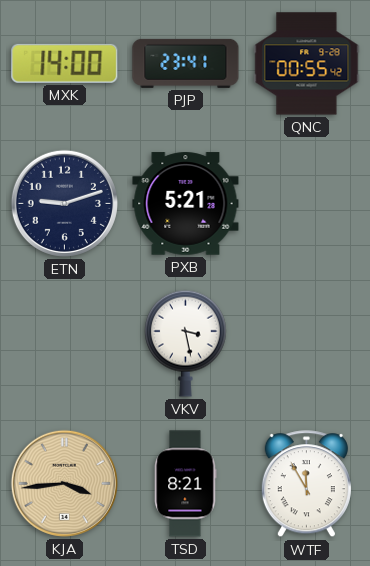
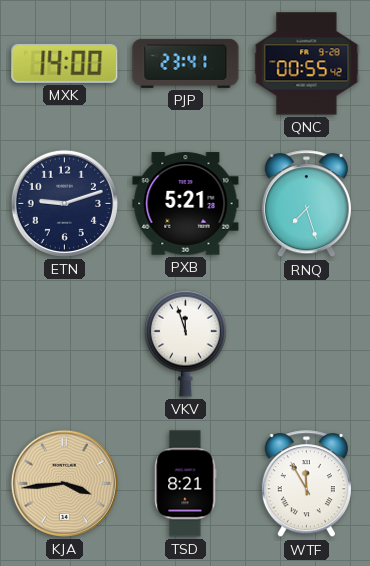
RNQ: none -> 7:27 (306, 204)
VKV: 3:28 -> 11:57 (185, 343)
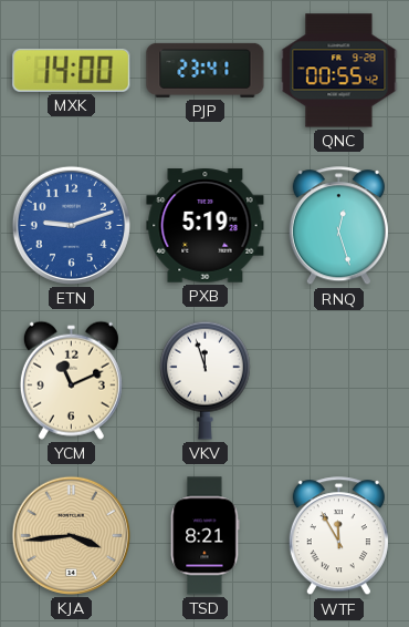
ETN dial: navy -> blue (71, 225)
PXB: 5:21 -> 5:19 (206, 226)
RNQ: 7:27 -> 12:27 (338, 226)
YCM: none -> 11:11 (71, 380)
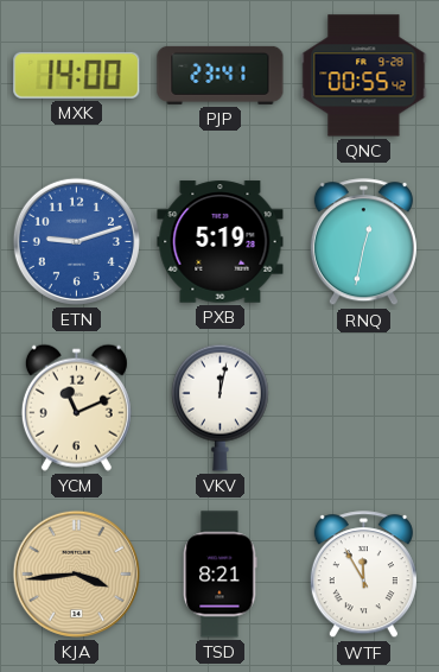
RNQ: 12:27 -> 12:32 (363, 242)
VKV: 11:57 -> 12:02 (220, 407)
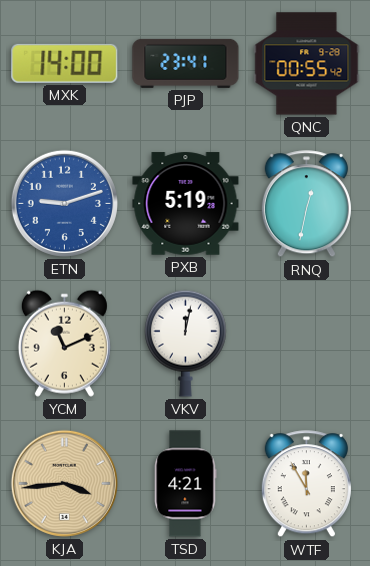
TSD: 8:21 -> 4:21 (186, 484)
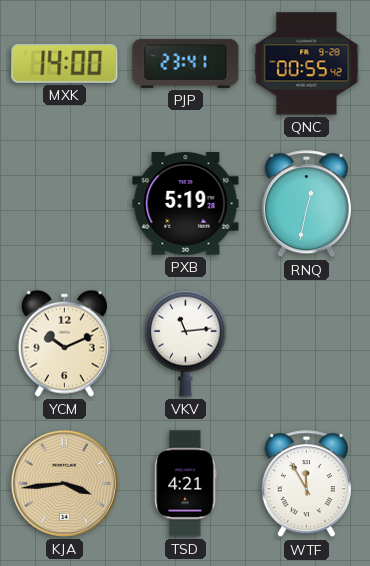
ETN: 9:12 -> none (64, 203)
YCM: 11:11 -> 10:11 (64, 343)
VKV: 12:02 -> 11:14 (185, 343)
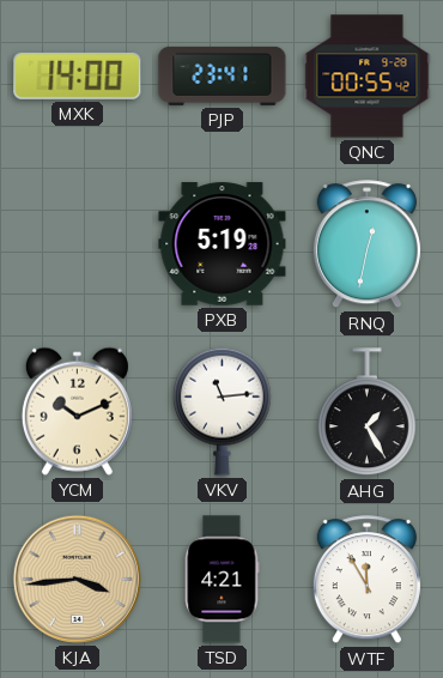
AHG: none -> 1:25 (366, 412)
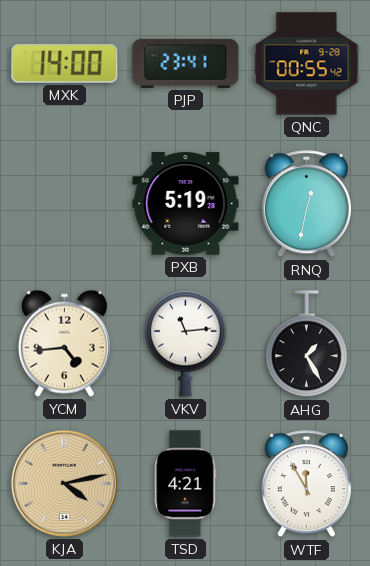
YCM: 10:11 -> 4:44 (64, 343)
KJA: 3:44 -> 4:13 (64, 483)
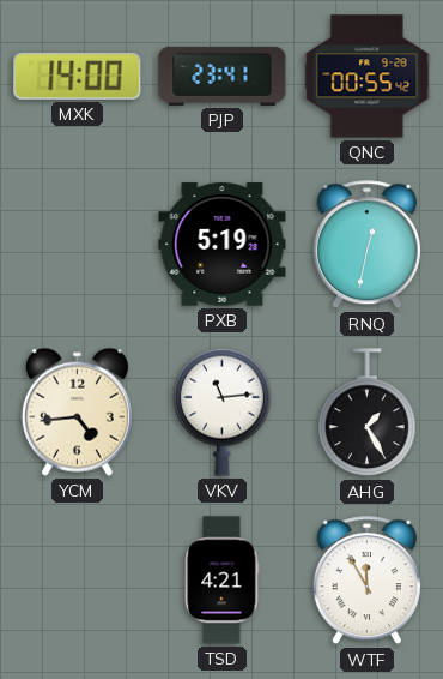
KJA: 4:13 -> none (64, 483)
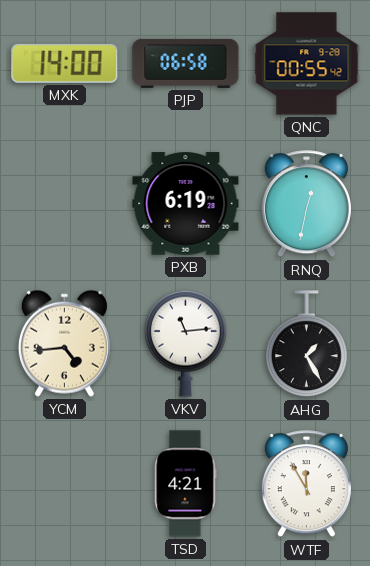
PJP: 23:41 -> 06:58 (186, 63)
PXB: 5:19 -> 6:19 (186, 204)
